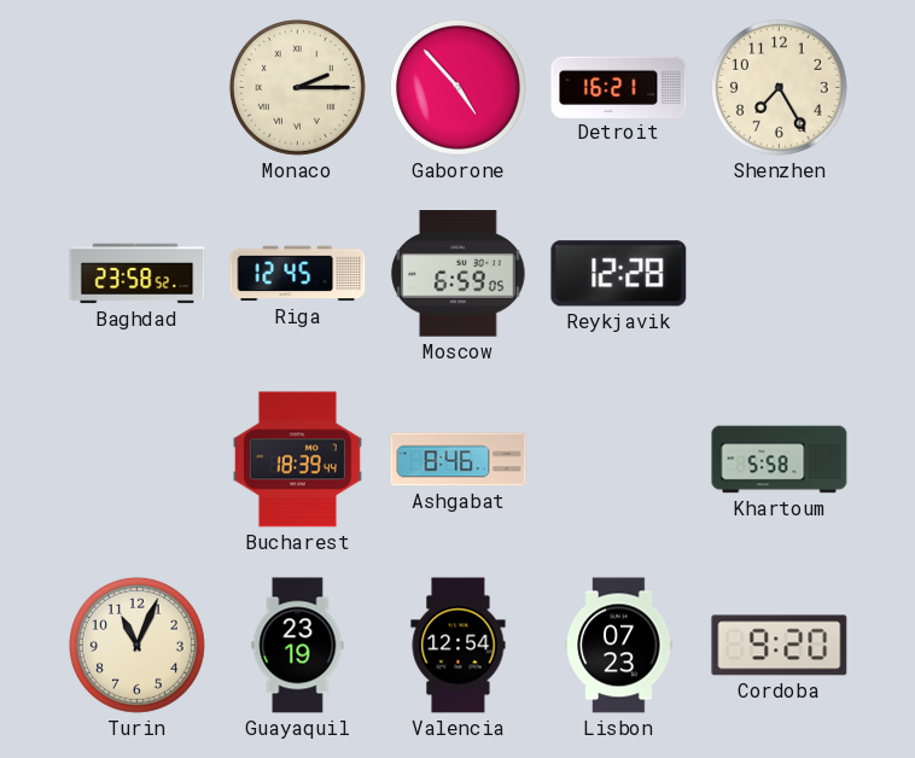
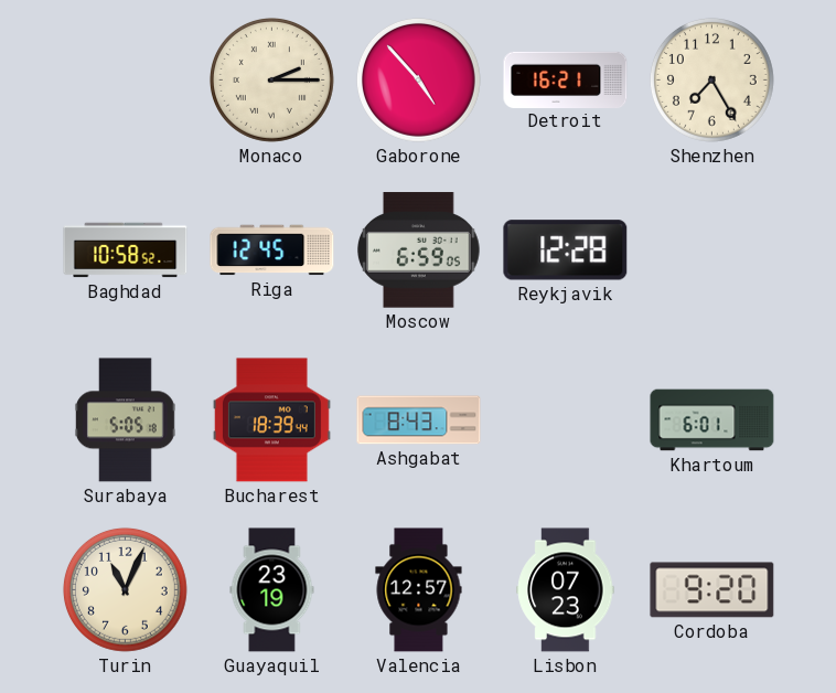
Baghdad: 23:58 -> 10:58 (126, 250)
Surabaya: none -> 5:05 (125, 420)
Ashgabat: 8:46 -> 8:43 (419, 420)
Khartoum: 5:58 -> 6:01 (712, 420)
Valencia: 12:54 -> 12:57 (419, 590)
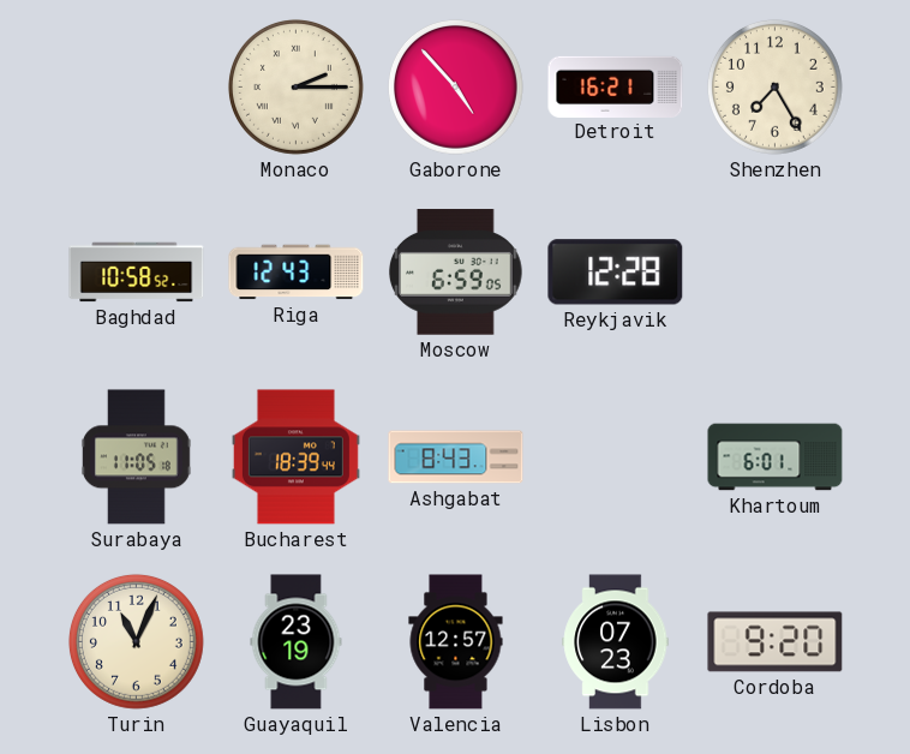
Riga: 12:45 -> 12:43 (297, 273)
Surabaya: 5:05 -> 11:05 (136, 457)
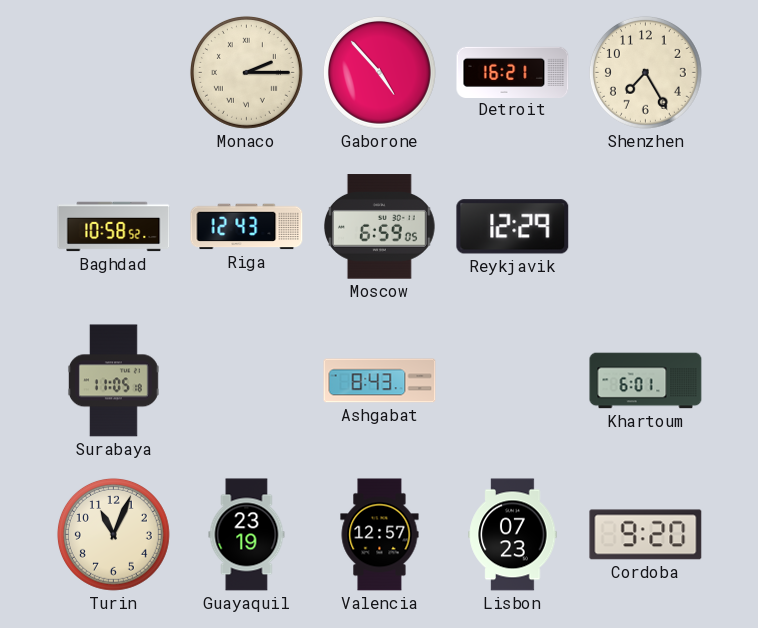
Reykjavik: 12:28 -> 12:29 (513, 227)
Bucharest: 18:39 -> none (295, 457)
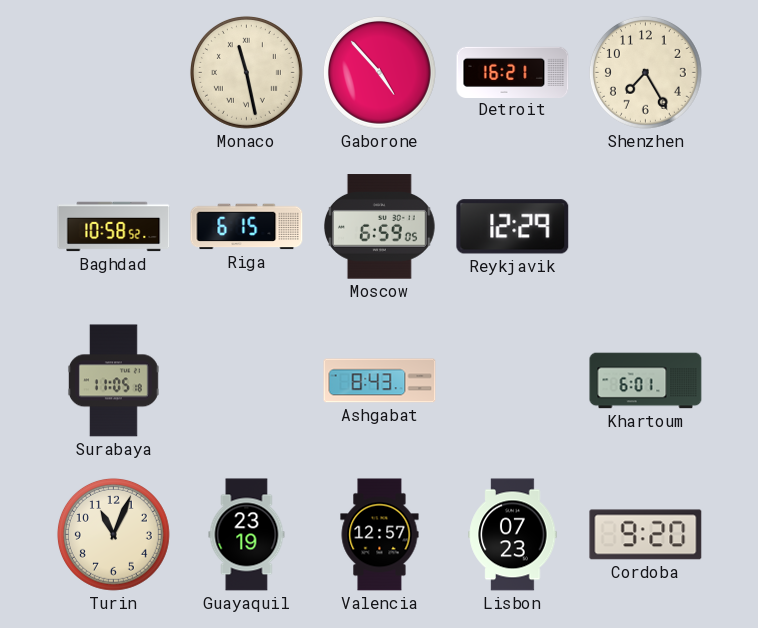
Monaco: 2:15 -> 11:28 (246, 72)
Riga: 12:43 -> 6:15 (247, 227)
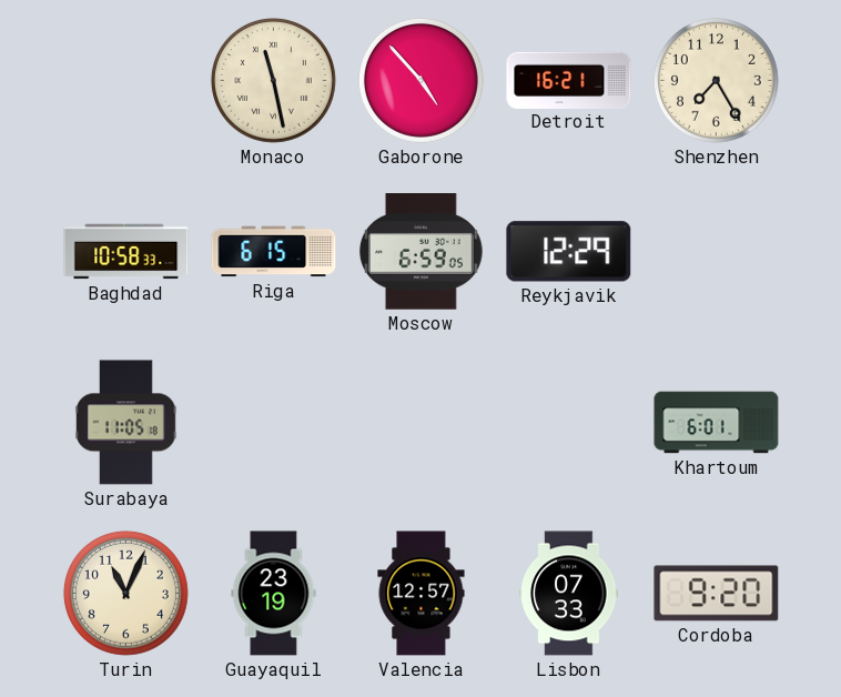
Baghdad: 10:58:52 -> 10:58:33 (126, 252)
Ashgabat: 8:43 -> none (380, 381)
Lisbon: 07:23 -> 07:33 (569, 594)
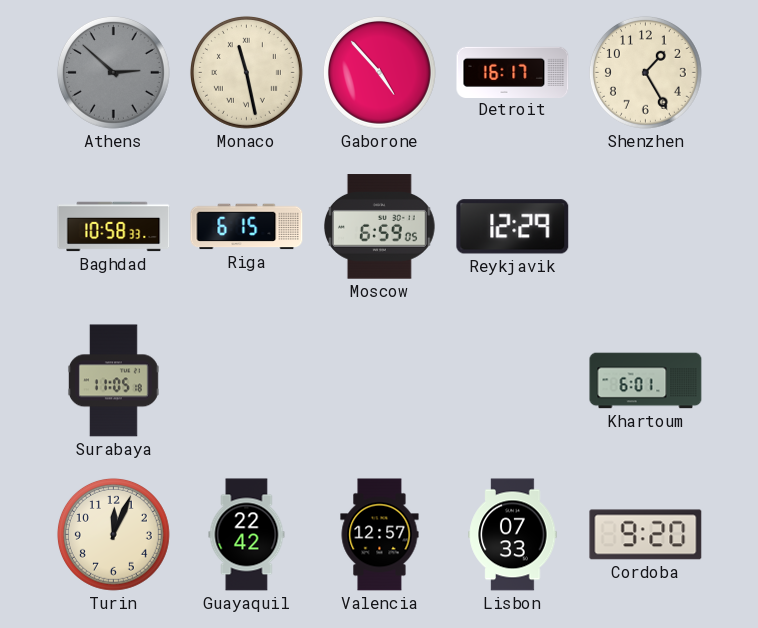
Athens: none -> 2:52 (113, 72)
Detroit: 16:21 -> 16:17 (513, 72)
Shenzhen: 7:25 -> 1:25 (645, 72)
Turin: 11:04 -> 12:04 (113, 534)
Guayaquil: 23:19 -> 22:42 (247, 535)
